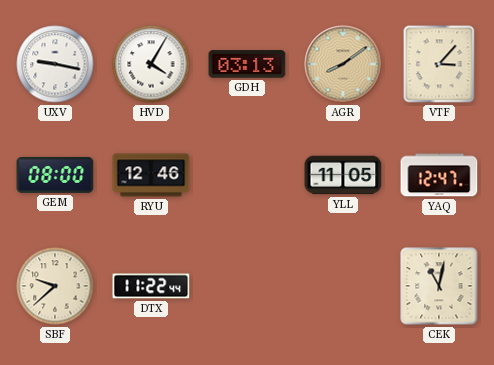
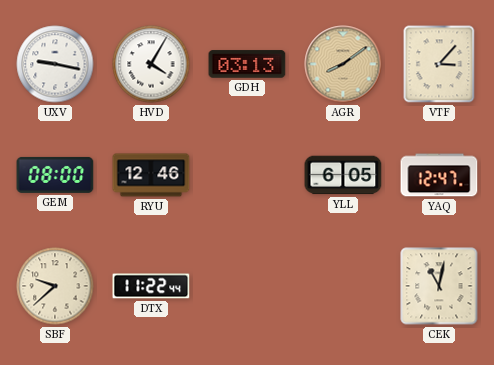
YLL: 11:05 -> 6:05 (343, 175)
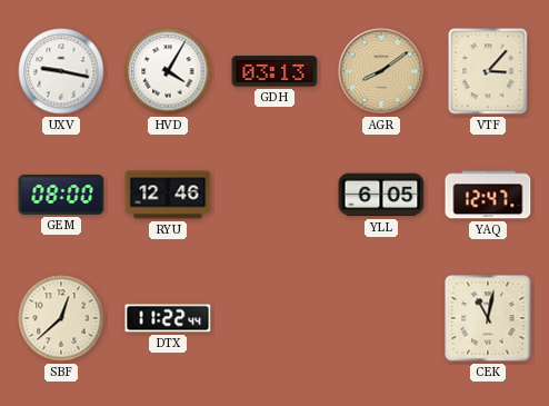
SBF: 9:38 -> 12:38 (61, 318)
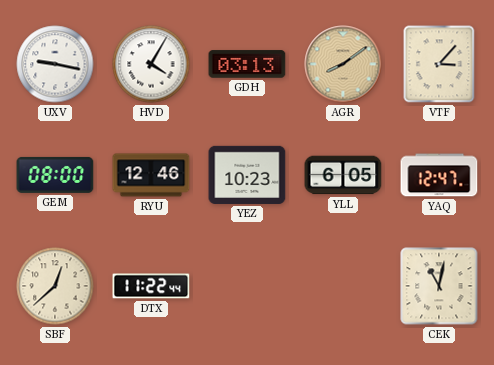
YEZ: none -> 10:23 (247, 175)
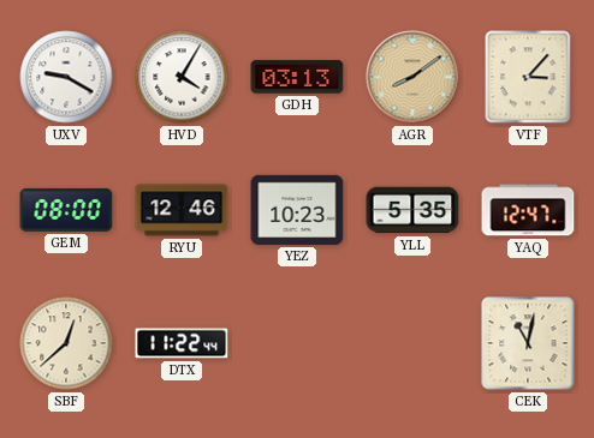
UXV: 9:17 -> 9:20 (66, 77)
YLL: 6:05 -> 5:35 (412, 210)
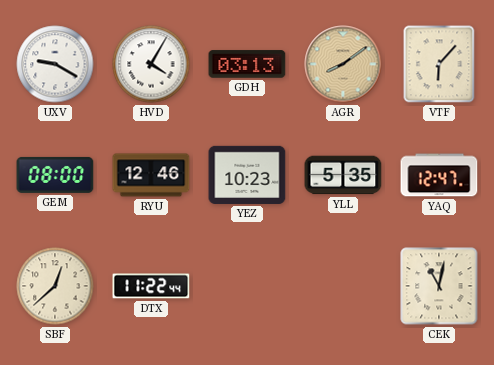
VTF: 3:07 -> 6:07 (439, 64)
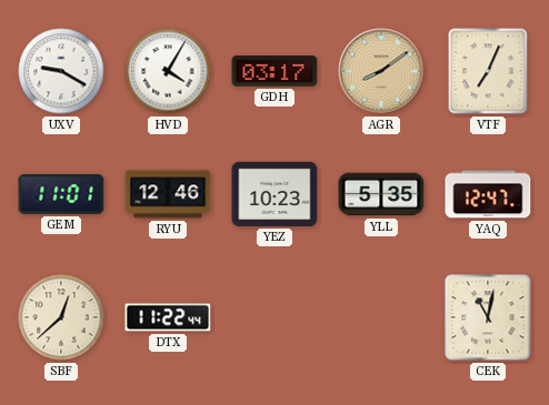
GDH: 03:13 -> 03:17 (274, 71)
VTF: 6:07 -> 7:04 (488, 71)
GEM: 08:00 -> 11:01 (61, 194)
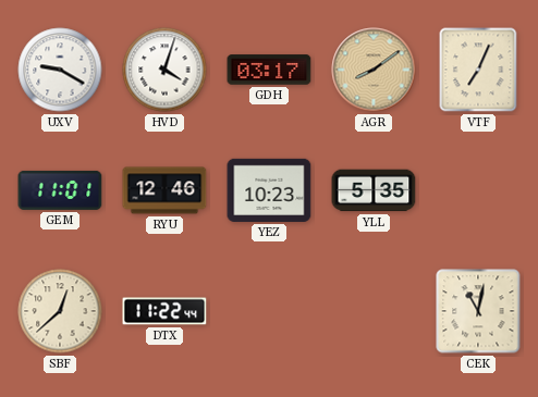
HVD: 4:05 -> 4:03 (164, 70)
YAQ: 12:47 -> none (488, 194)
